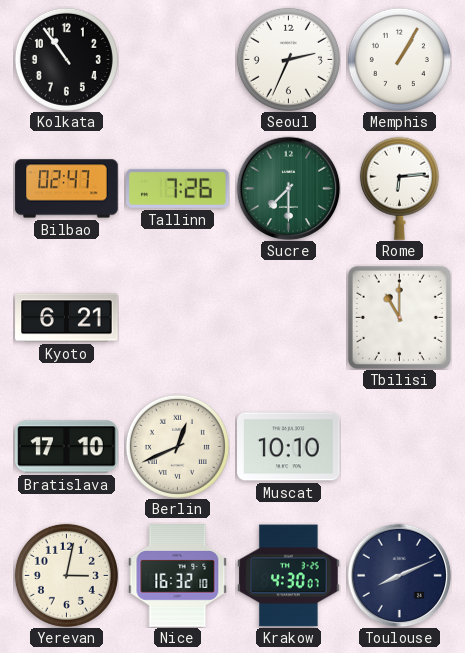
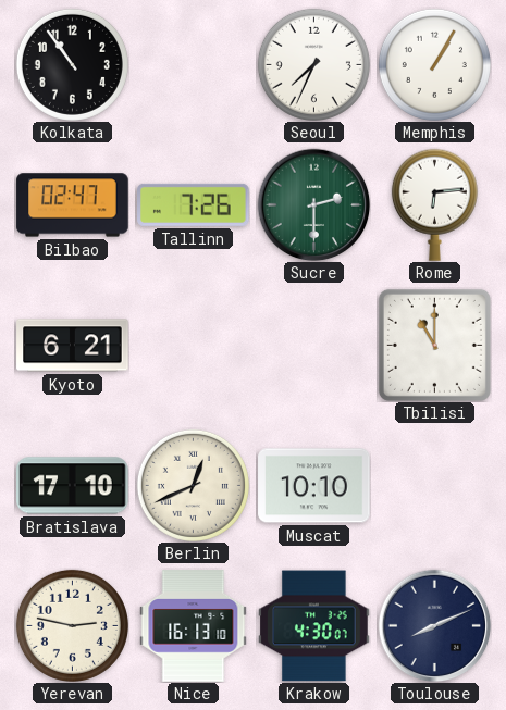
Seoul: 2:34 -> 7:34 (313, 64)
Sucre: 7:30 -> 2:30 (313, 204)
Yerevan: 3:02 -> 2:47 (72, 625)
Nice: 16:32 -> 16:13 (194, 626)
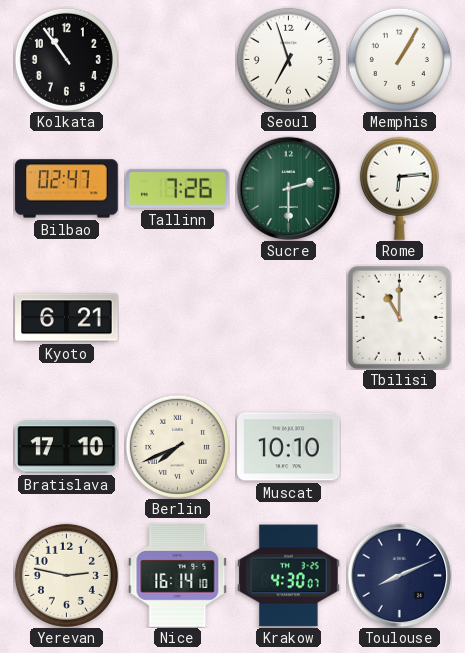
Seoul: 7:34 -> 6:57 (288, 59)
Berlin: 12:41 -> 7:41 (177, 446)
Nice: 16:13 -> 16:14 (178, 576)
